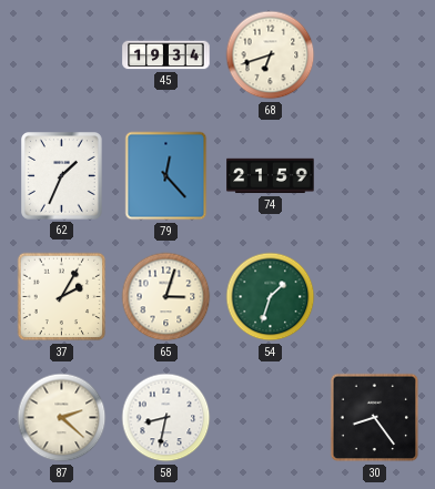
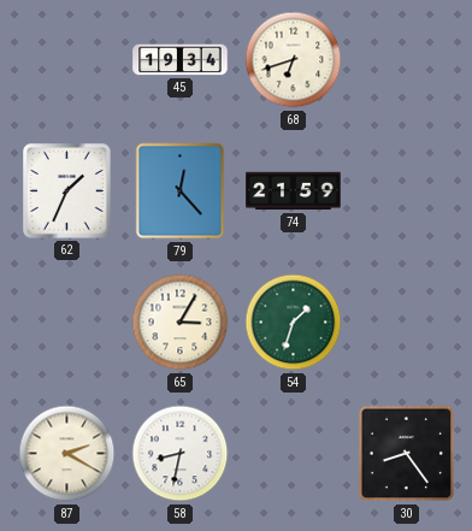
37: 2:05 -> none (62, 297)
65: 3:03 -> 3:05 (181, 323)
87: 2:22 -> 2:20 (67, 454)
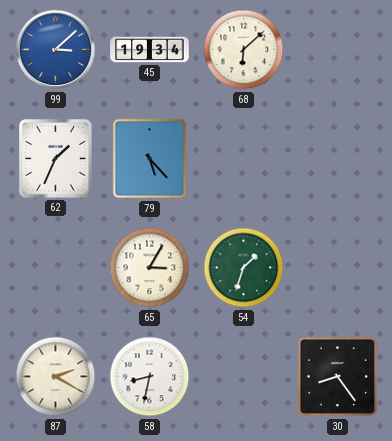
99: none -> 3:08 (56, 50)
68: 6:42 -> 6:08 (244, 50)
79: 12:23 -> 5:23 (150, 159)
74: 21:59 -> none (294, 191)
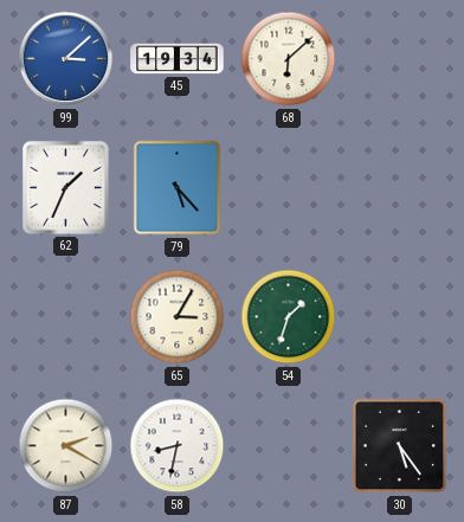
30: 8:24 -> 5:24 (400, 446)
